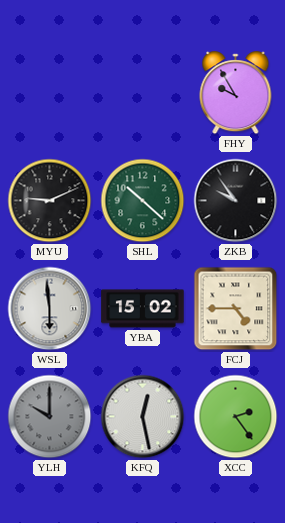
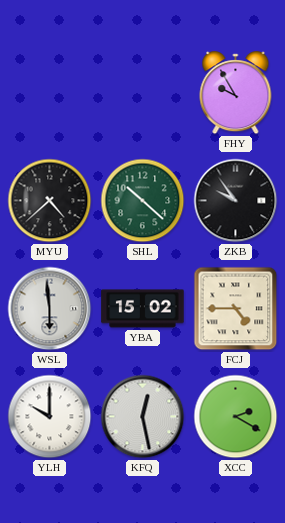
MYU: 9:11 -> 4:38 (50, 201)
YLH dial: grey -> white (50, 417)
XCC: 2:24 -> 2:20 (236, 417)
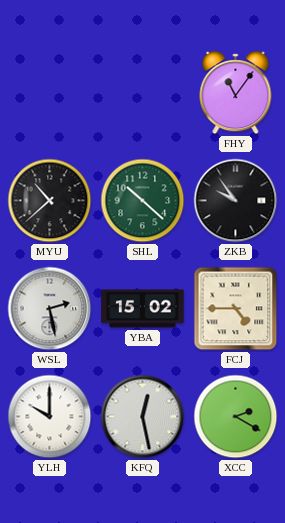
FHY: 9:55 -> 11:06 (236, 93)
MYU: 4:38 -> 10:38 (50, 201)
WSL: 5:59 -> 2:28 (50, 309)
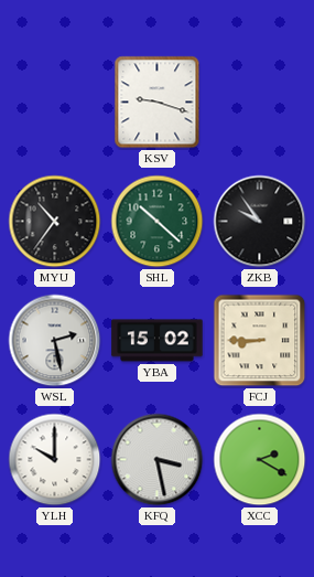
KSV: none -> 9:18 (158, 103)
FHY: 11:06 -> none (236, 93)
MYU: 10:38 -> 10:36 (55, 222)
FCJ: 4:45 -> 8:45 (260, 341)
KFQ: 12:28 -> 3:28 (158, 460)
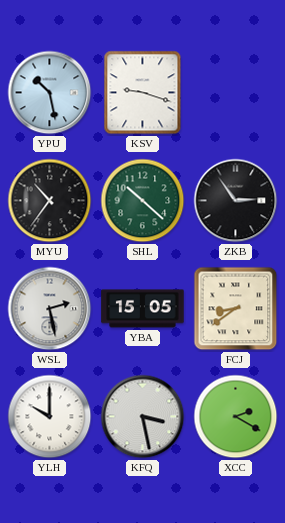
YPU: none -> 10:28 (50, 93)
ZKB: 9:54 -> 2:54 (236, 201)
YBA: 15:02 -> 15:05 (143, 309)
FCJ: 8:45 -> 8:39 (236, 309)
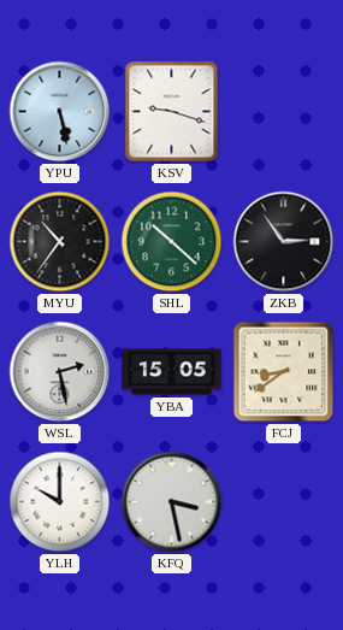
YPU: 10:28 -> 5:28 (60, 112)
XCC: 2:20 -> none (236, 417)
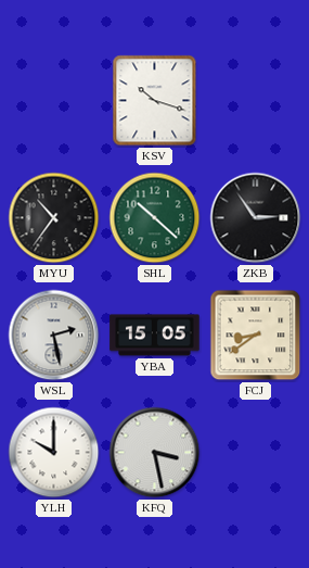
YPU: 5:28 -> none (60, 112)
KSV: 9:18 -> 10:18 (155, 101)
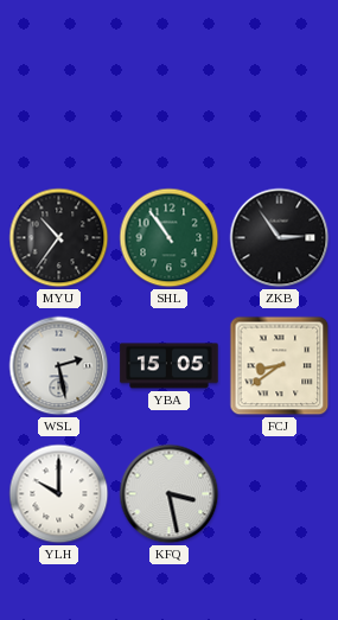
KSV: 10:18 -> none (155, 101)
SHL: 10:22 -> 10:54 (170, 238)
